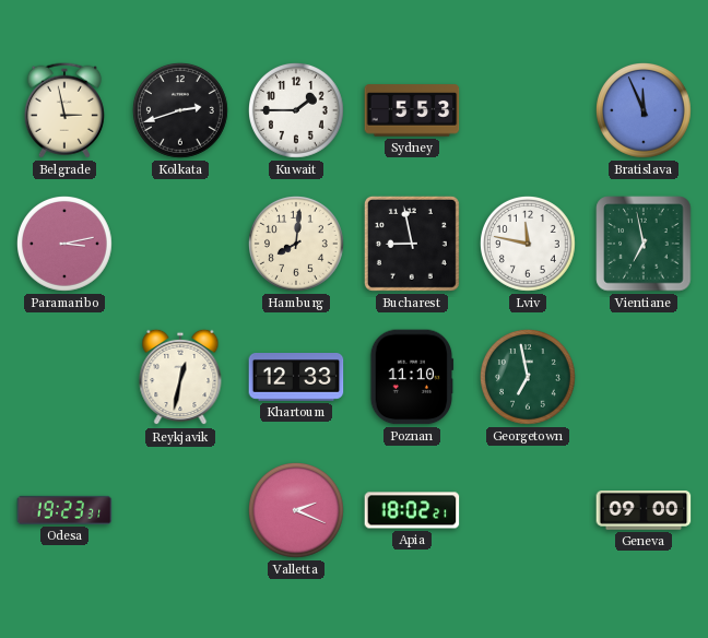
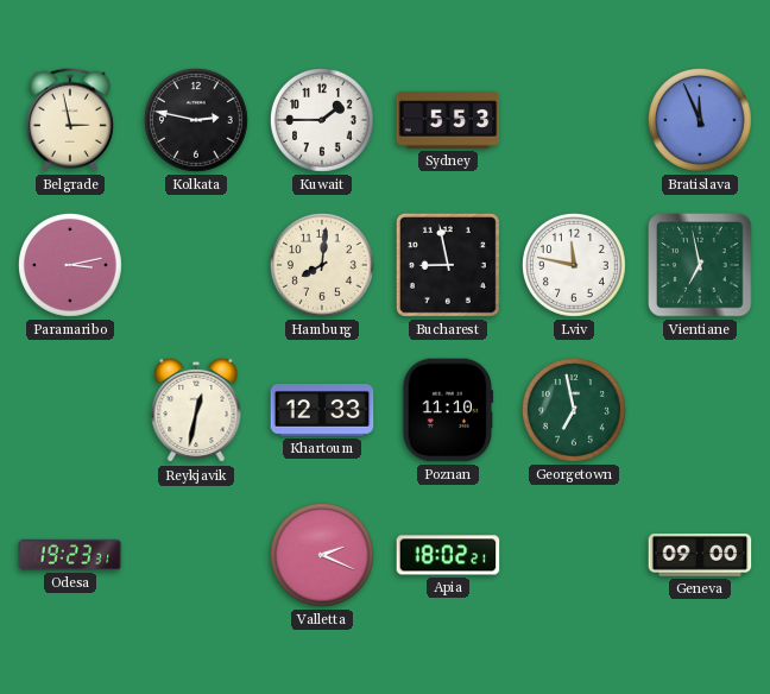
Kolkata: 2:42 -> 2:47 (197, 121)
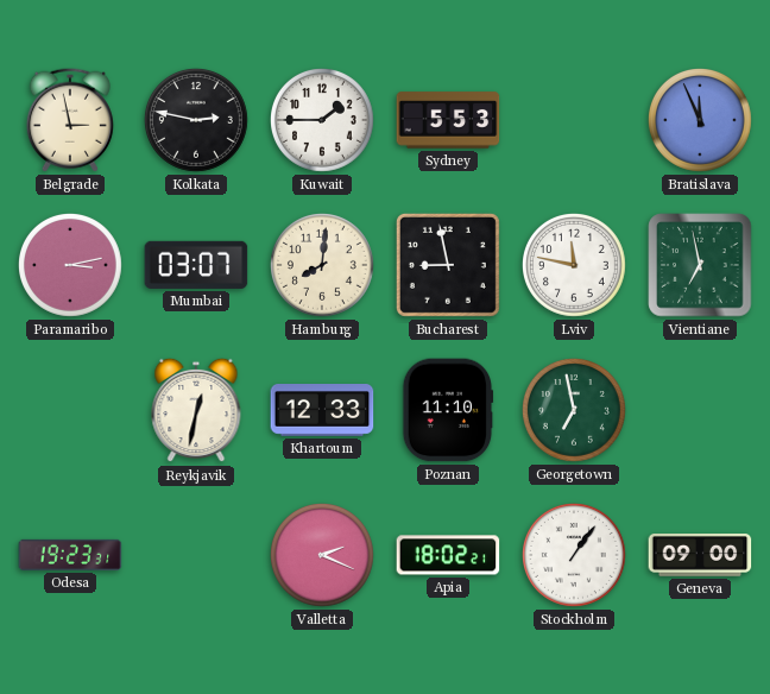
Mumbai: none -> 03:07 (196, 265)
Stockholm: none -> 1:06 (575, 556)
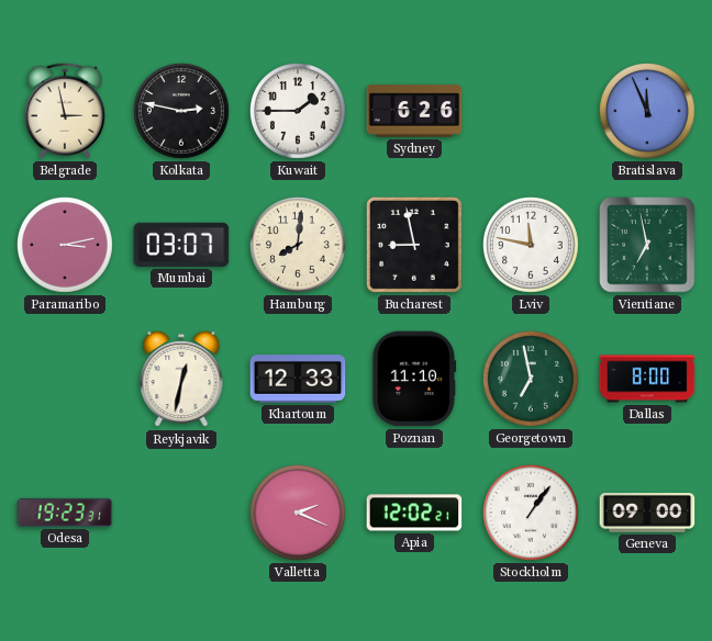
Sydney: 5:53 -> 6:26 (414, 111)
Dallas: none -> 8:00 (647, 379)
Apia: 18:02 -> 12:02 (414, 513)
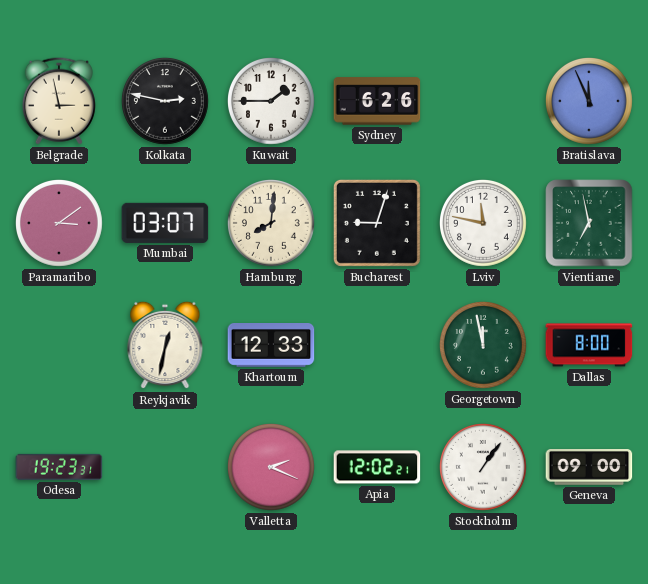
Paramaribo: 3:13 -> 3:09 (60, 224)
Bucharest: 8:58 -> 9:03 (377, 223)
Poznan: 11:10 -> none (414, 379)
Georgetown: 6:58 -> 11:58 (484, 346)
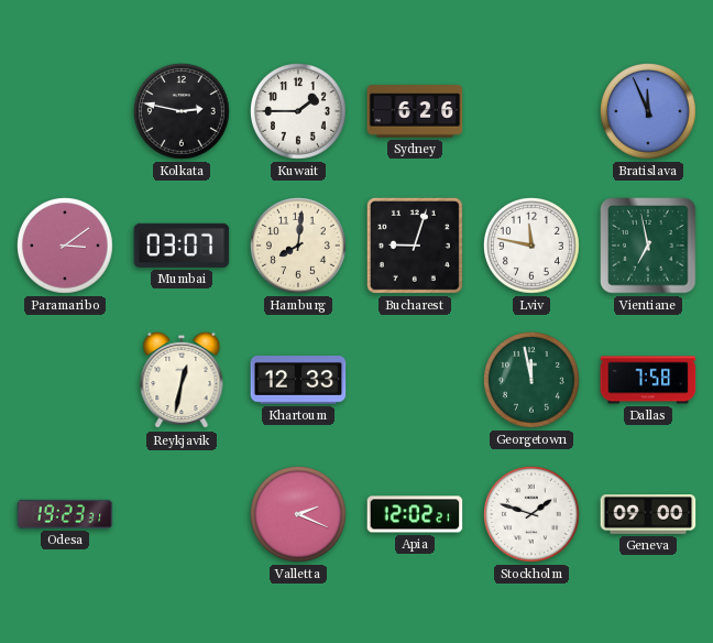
Belgrade: 2:58 -> none (59, 101)
Dallas: 8:00 -> 7:58 (648, 380)
Stockholm: 1:06 -> 1:48 (533, 515)
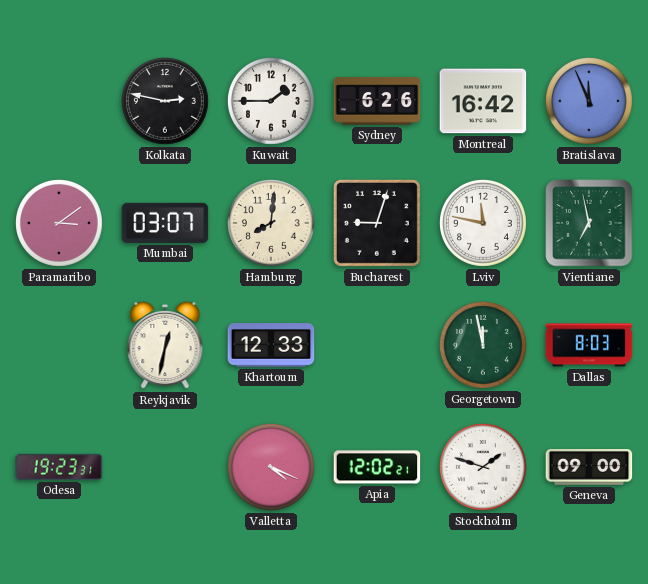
Montreal: none -> 16:42 (483, 101)
Dallas: 7:58 -> 8:03 (589, 345)
Valletta: 2:19 -> 4:19 (272, 468)
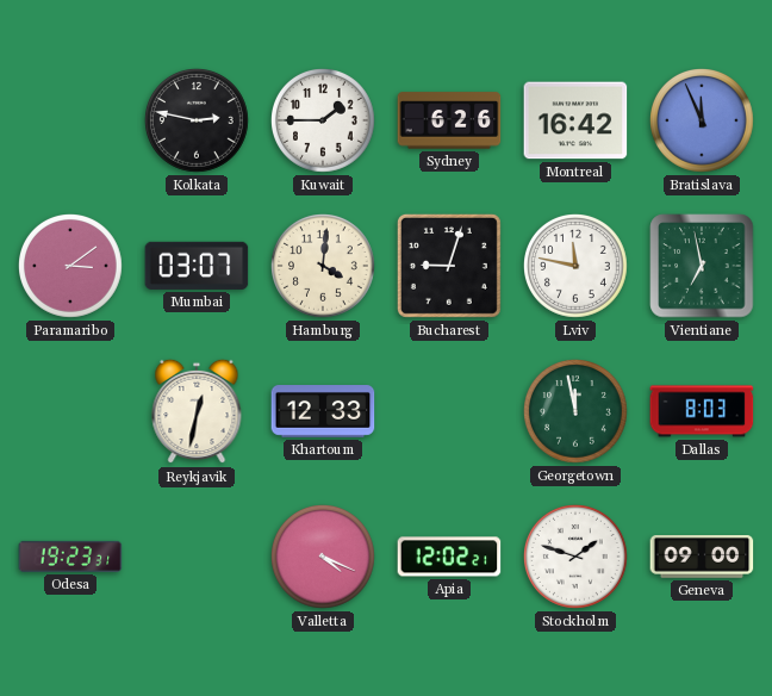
Hamburg: 8:01 -> 4:01 (324, 267)
